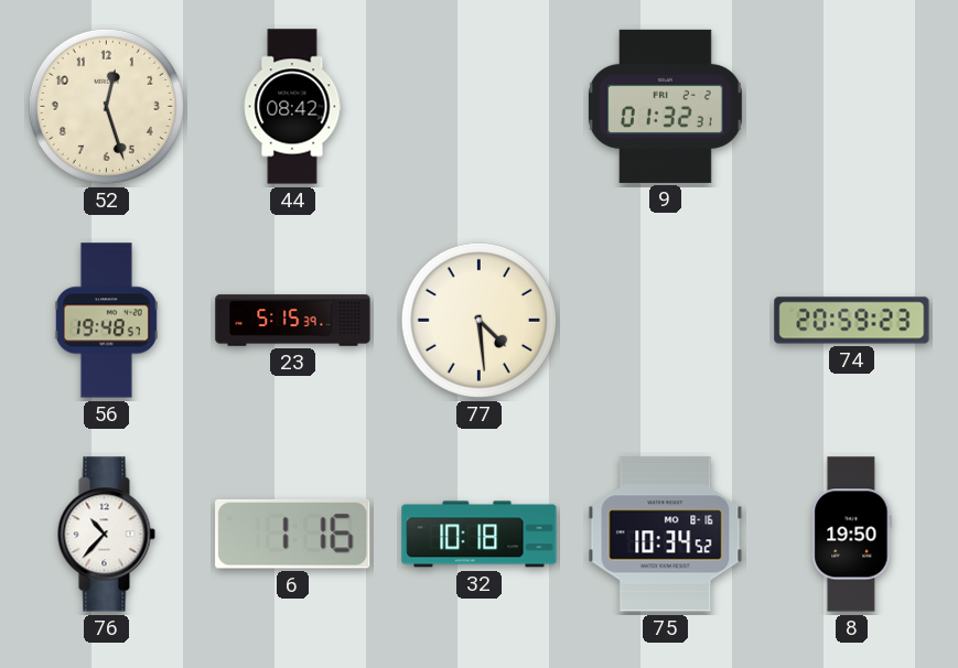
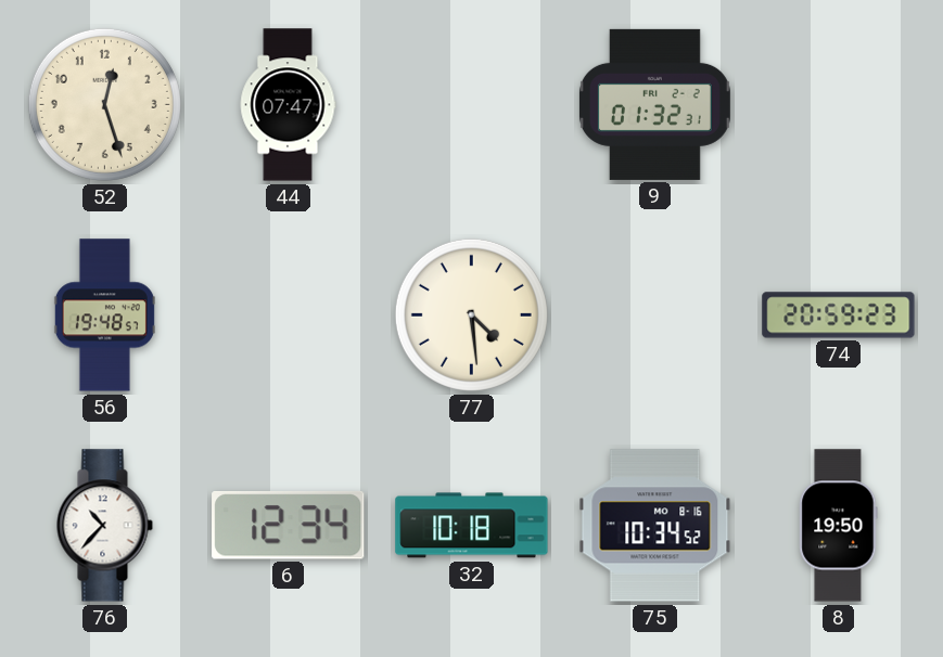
44: 08:42 -> 07:47 (288, 105)
23: 5:15 -> none (293, 321)
6: 1:16 -> 12:34 (289, 525)
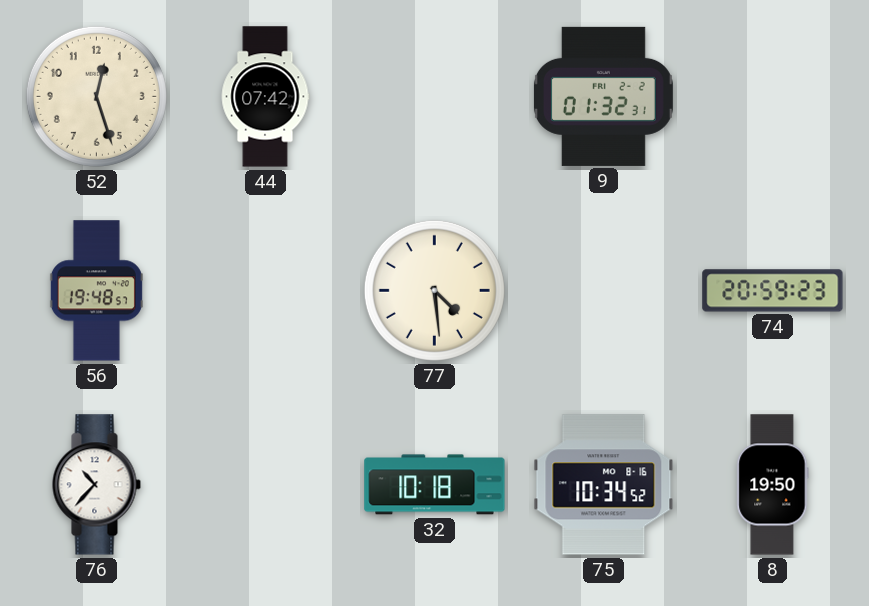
44: 07:47 -> 07:42 (265, 97)
6: 12:34 -> none (289, 525)
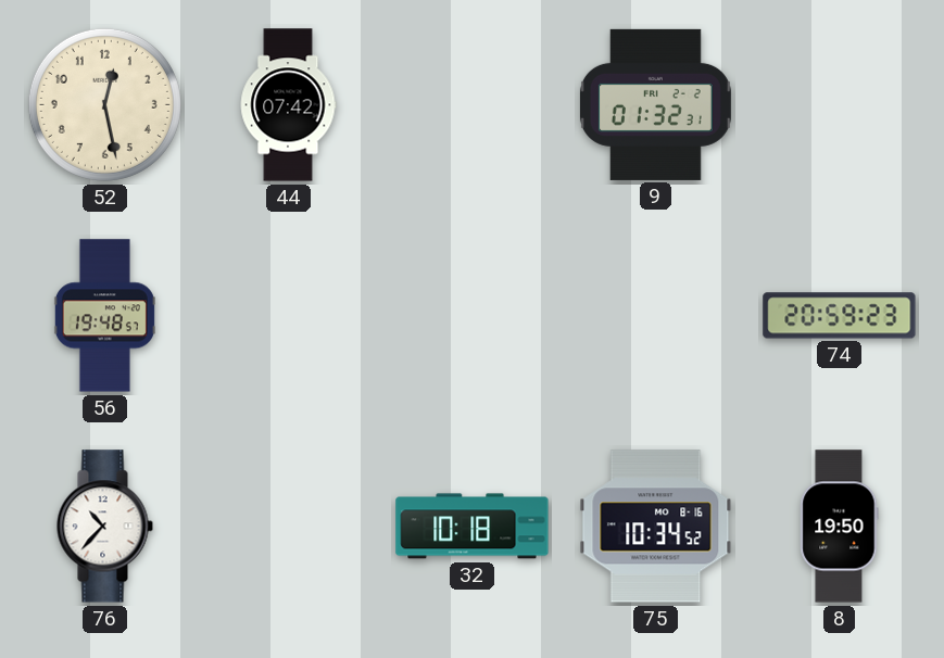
52: 12:27 -> 12:28 (104, 104)
77: 4:29 -> none (434, 290)
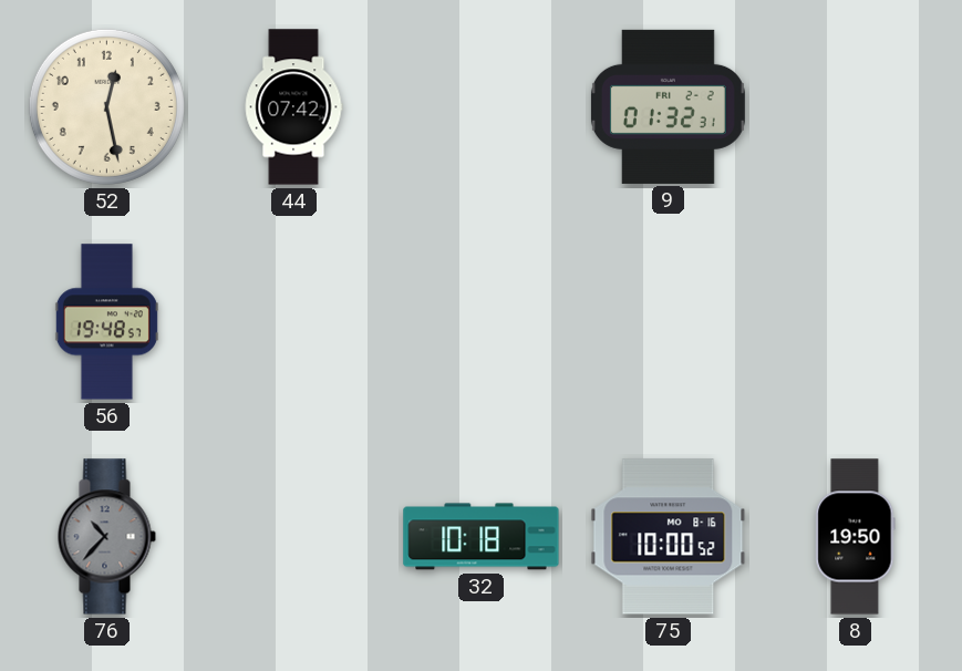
74: 20:59 -> none (840, 316)
76 dial: white -> grey (106, 537)
75: 10:34 -> 10:00 (669, 537)
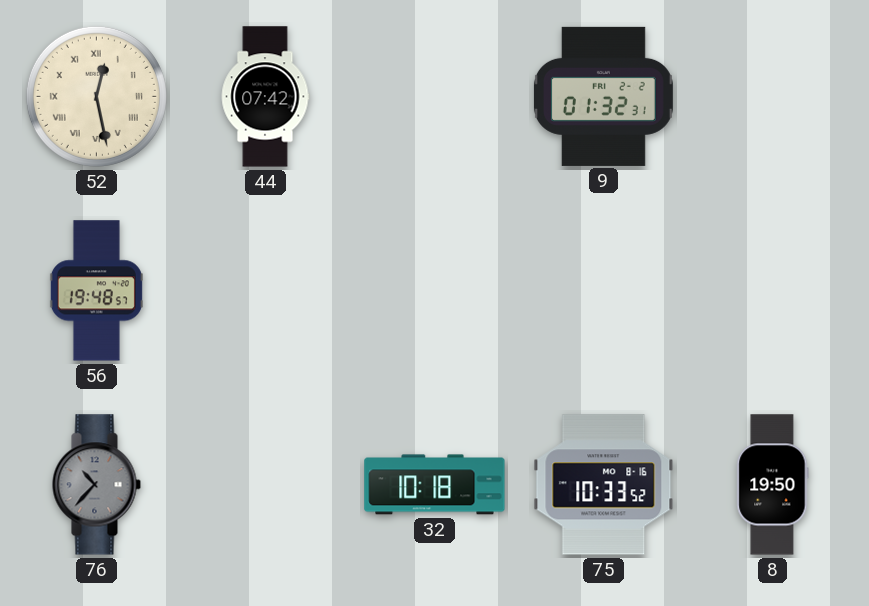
52 numerals: Arabic -> Roman (96, 96)
75: 10:00 -> 10:33 (604, 485)
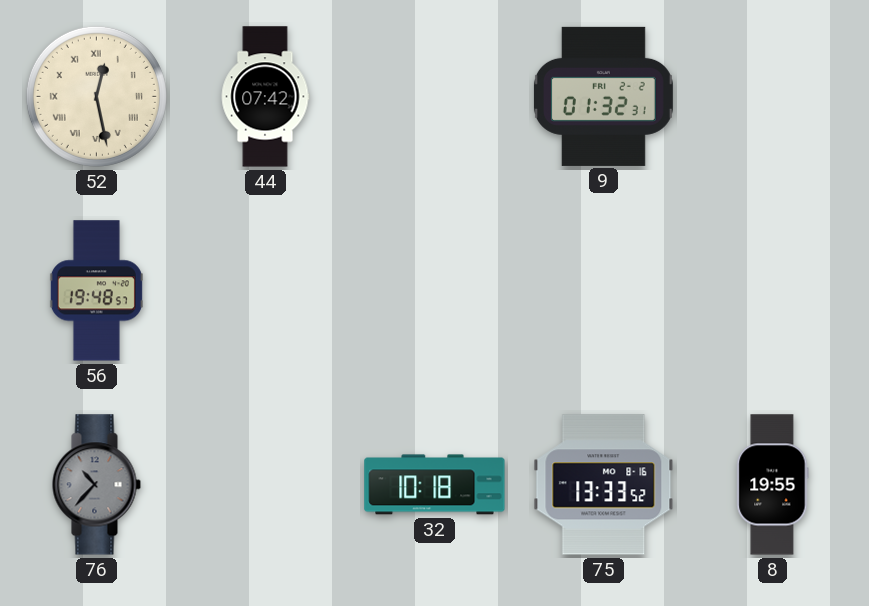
75: 10:33 -> 13:33 (604, 485)
8: 19:50 -> 19:55 (773, 485)
